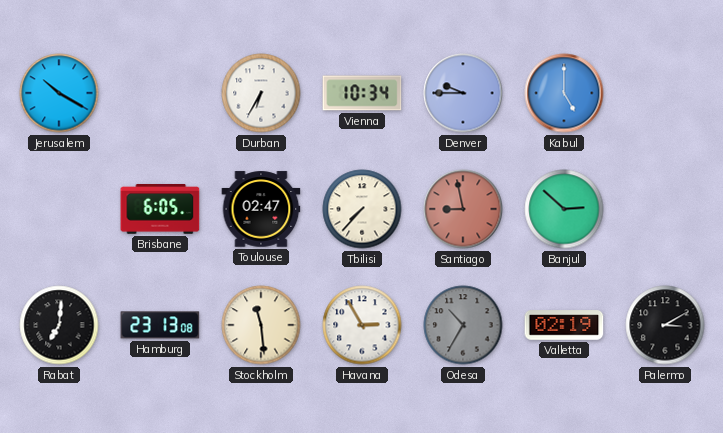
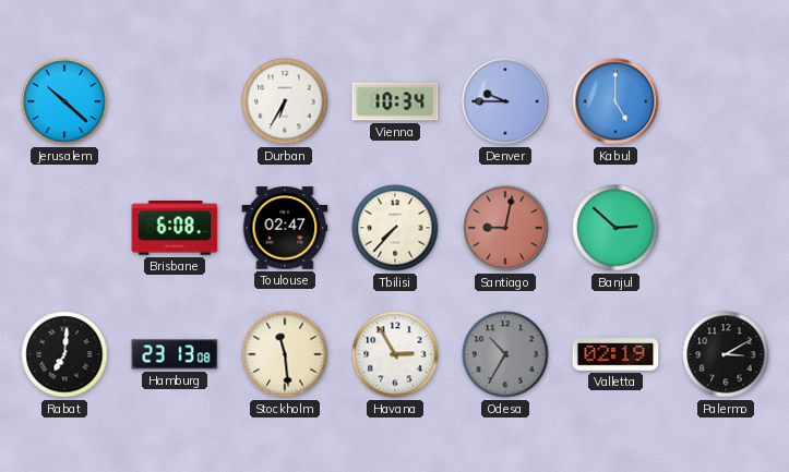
Jerusalem: 10:20 -> 10:22 (64, 101)
Brisbane: 6:05 -> 6:08 (175, 228)
Santiago: 8:58 -> 9:02 (505, 228)
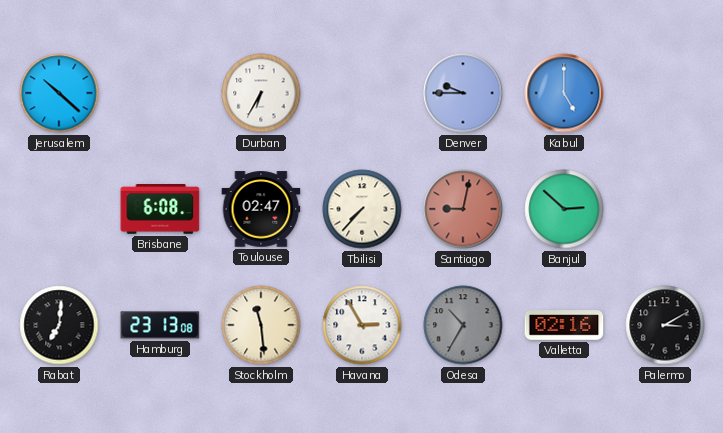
Vienna: 10:34 -> none (395, 101)
Valletta: 02:19 -> 02:16 (564, 325)
